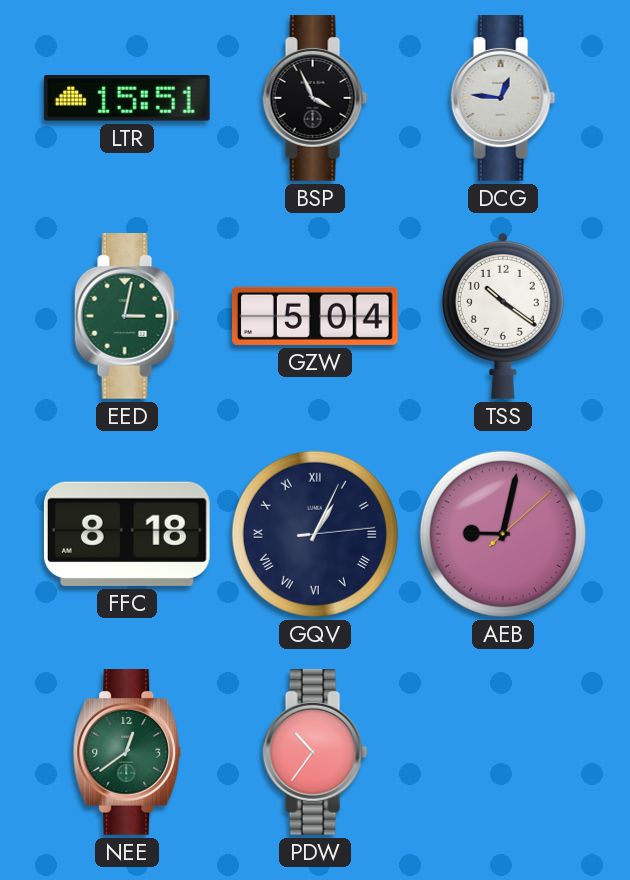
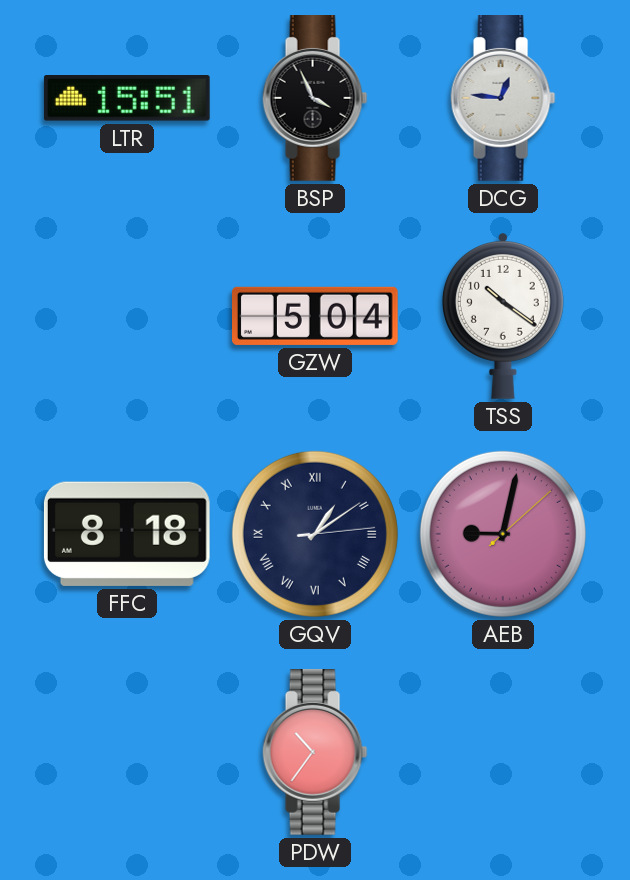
EED: 3:02 -> none (127, 317)
GQV: 1:04 -> 1:09 (315, 534)
NEE: 12:39 -> none (127, 753)
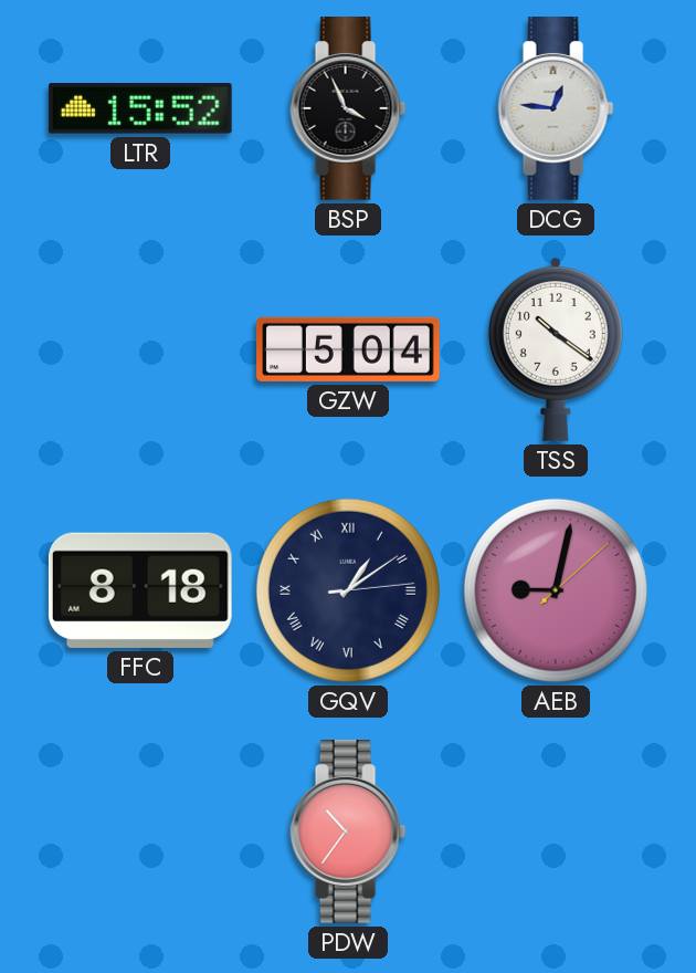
LTR: 15:51 -> 15:52 (140, 109)
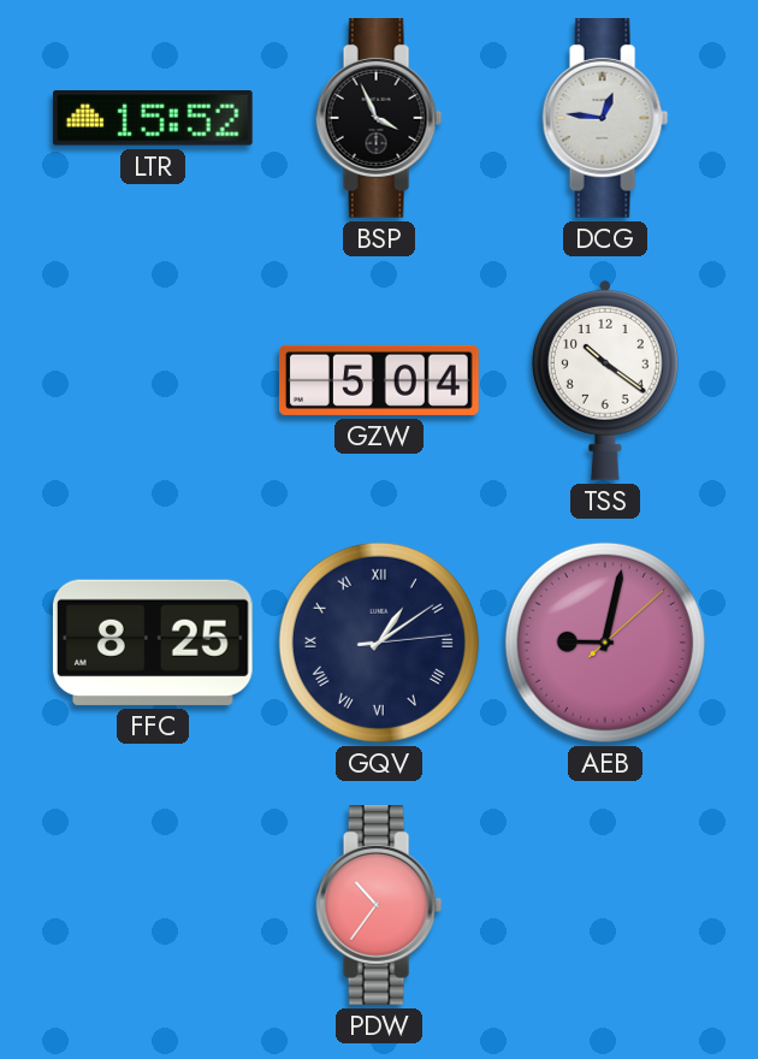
FFC: 8:18 -> 8:25 (153, 643)
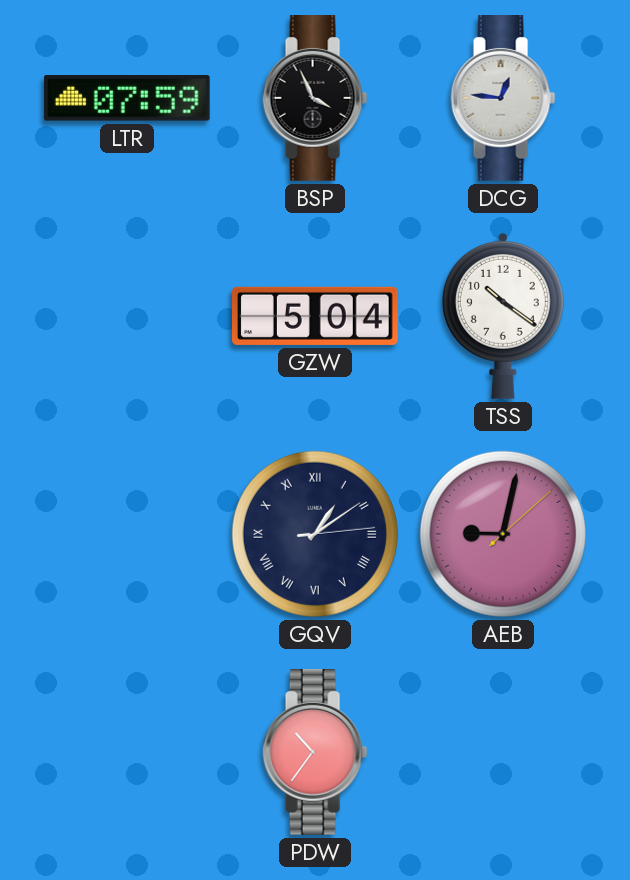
LTR: 15:52 -> 07:59 (127, 99)
FFC: 8:25 -> none (153, 643)
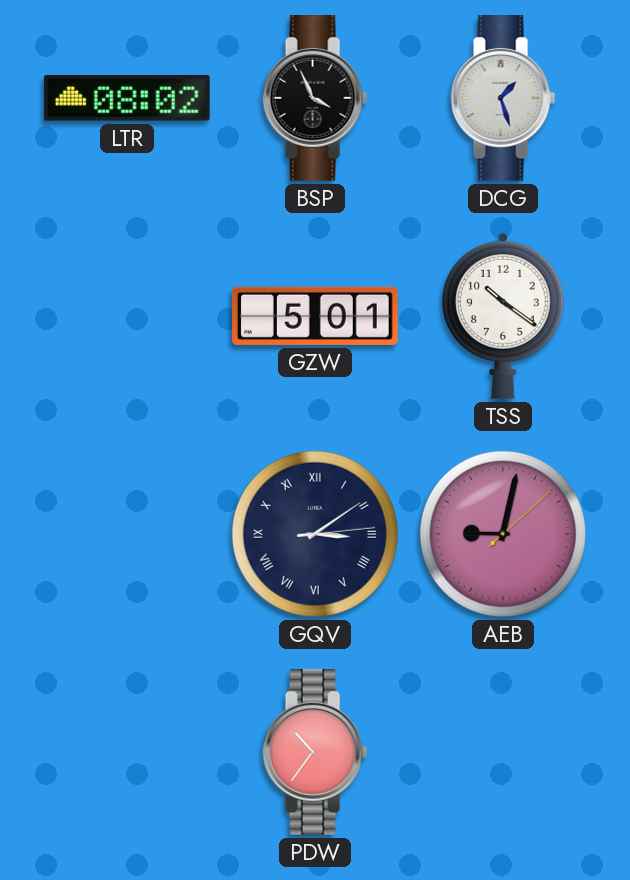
LTR: 07:59 -> 08:02 (127, 99)
DCG: 12:46 -> 1:27 (503, 99)
GZW: 5:04 -> 5:01 (316, 316)
GQV: 1:09 -> 3:09 (315, 534)
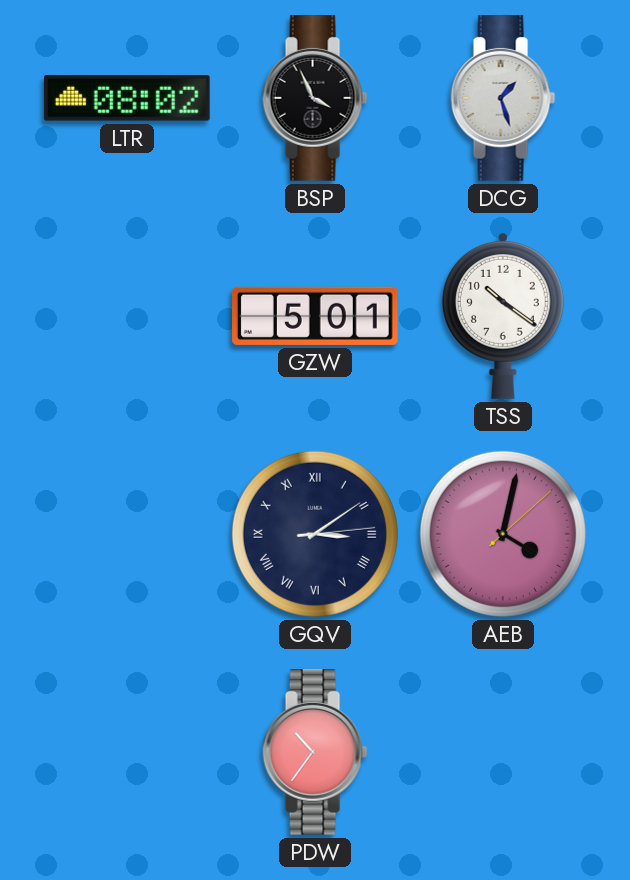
AEB: 9:02 -> 4:02 (503, 534)
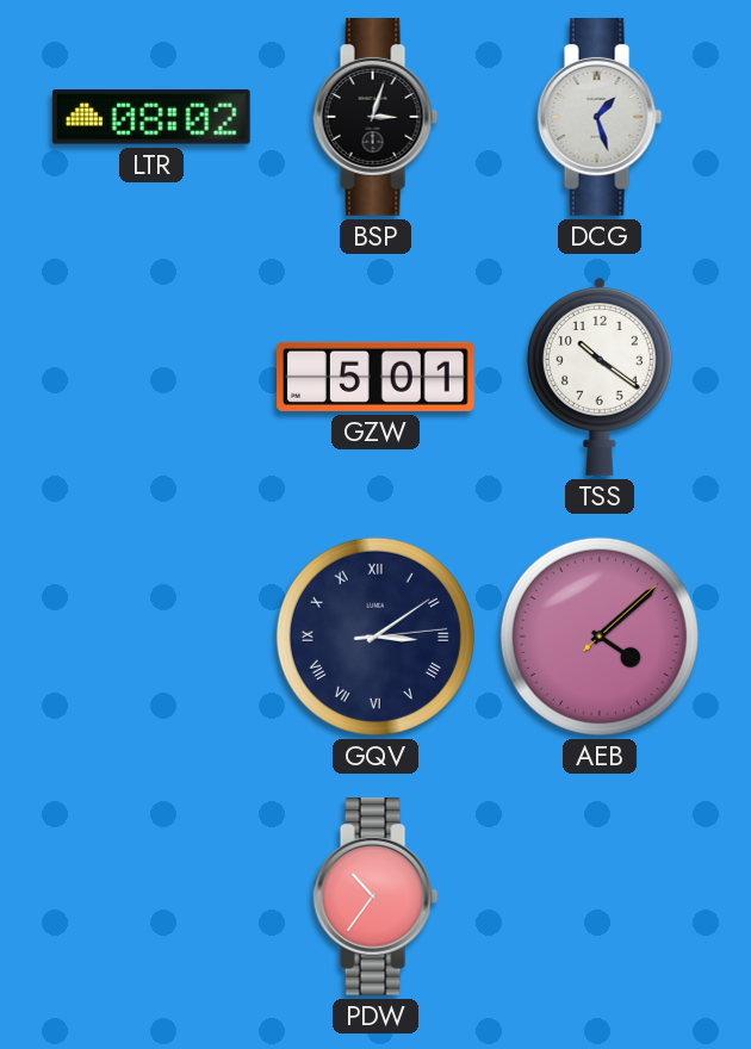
BSP: 3:56 -> 3:03 (375, 118)
AEB: 4:02 -> 4:08 (600, 637)
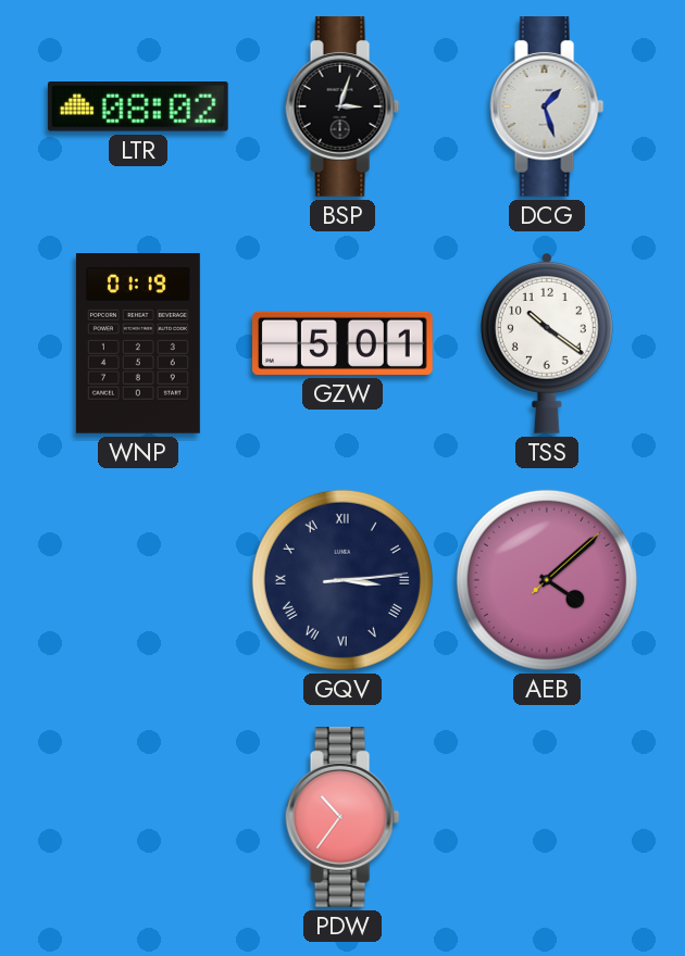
WNP: none -> 01:19 (138, 344)
GQV: 3:09 -> 3:14 (342, 580)
